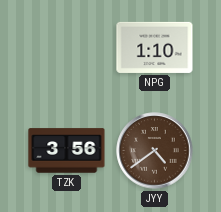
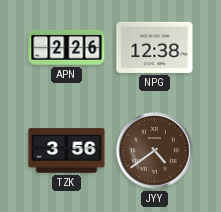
APN: none -> 2:26 (67, 47)
NPG: 1:10 -> 12:38 (155, 47)
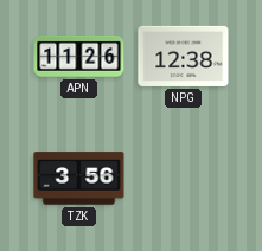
APN: 2:26 -> 11:26 (79, 56)
JYY: 4:39 -> none (155, 151)
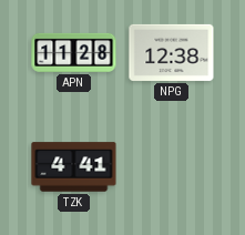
APN: 11:26 -> 11:28 (74, 52)
TZK: 3:56 -> 4:41 (74, 167)
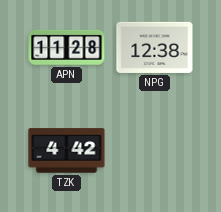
TZK: 4:41 -> 4:42 (67, 151)
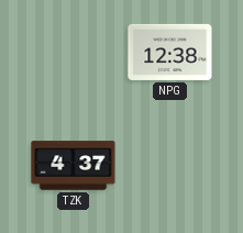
APN: 11:28 -> none (67, 47)
TZK: 4:42 -> 4:37 (74, 166)
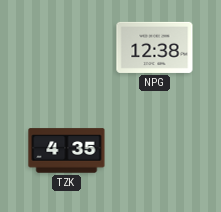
TZK: 4:37 -> 4:35 (67, 151)
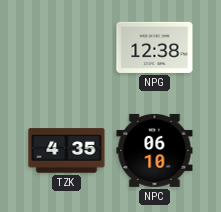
NPC: none -> 06:10 (155, 150)
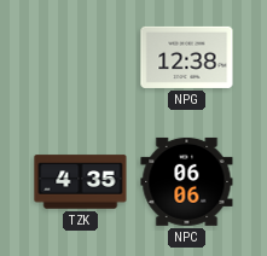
NPC: 06:10 -> 06:06 (187, 181)
